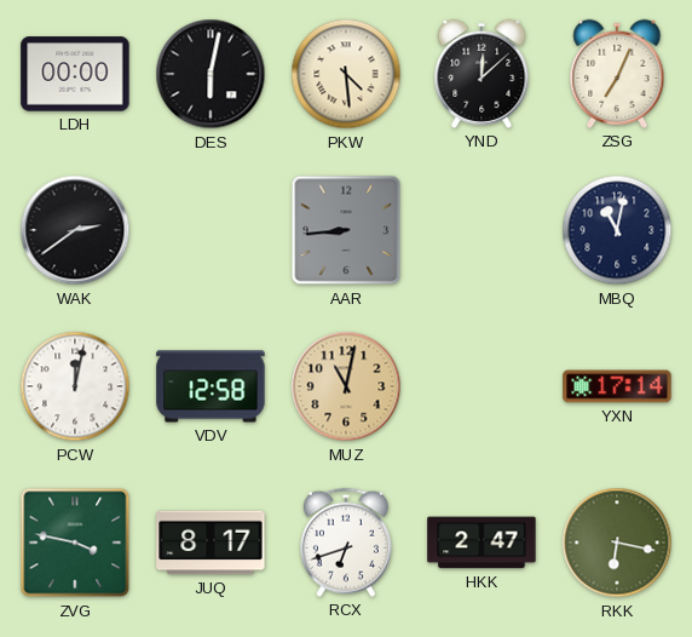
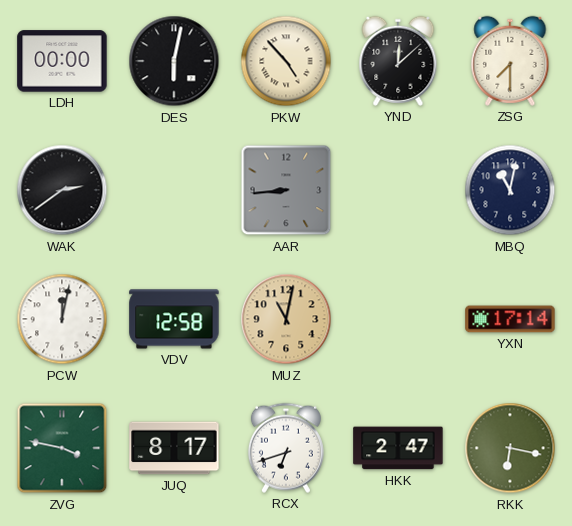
PKW: 4:29 -> 4:53 (286, 61)
ZSG: 7:04 -> 7:30 (510, 61)
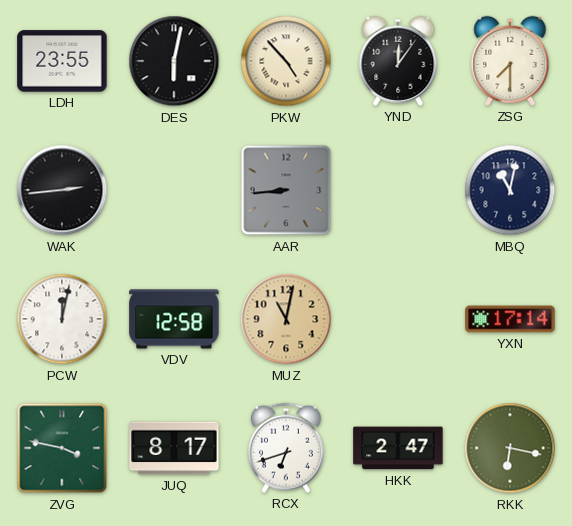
LDH: 00:00 -> 23:55 (62, 61)
YND: 12:08 -> 12:06 (398, 61)
WAK: 2:39 -> 2:44 (62, 190)
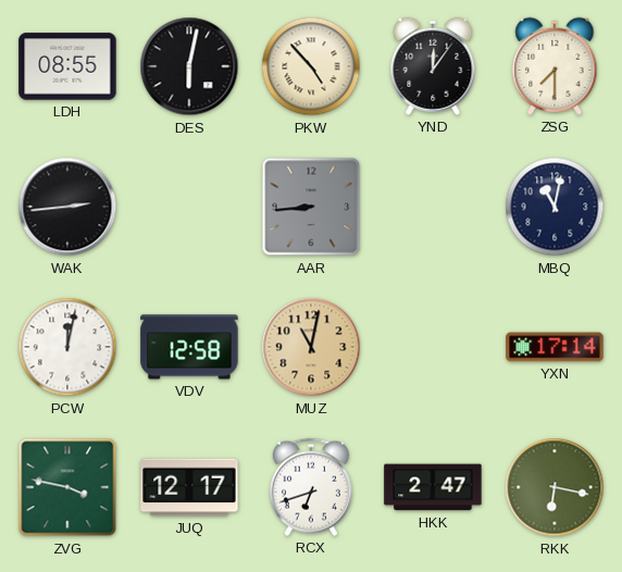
LDH: 23:55 -> 08:55 (67, 66)
JUQ: 8:17 -> 12:17 (189, 487)
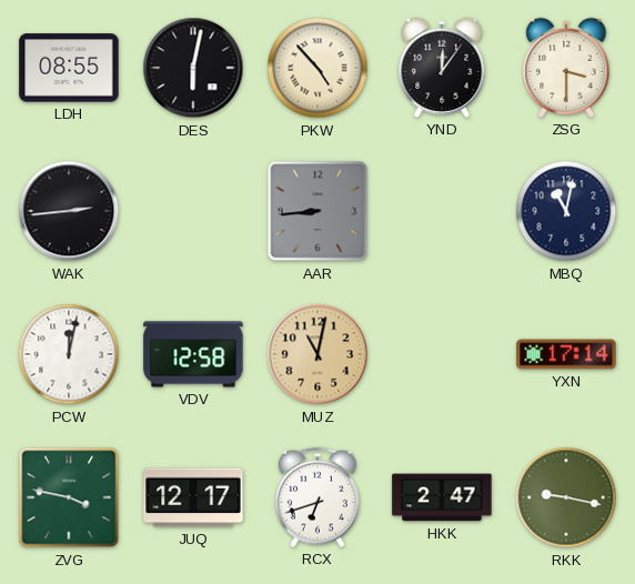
ZSG: 7:30 -> 3:30 (566, 68)
RKK: 6:17 -> 9:17 (566, 497)
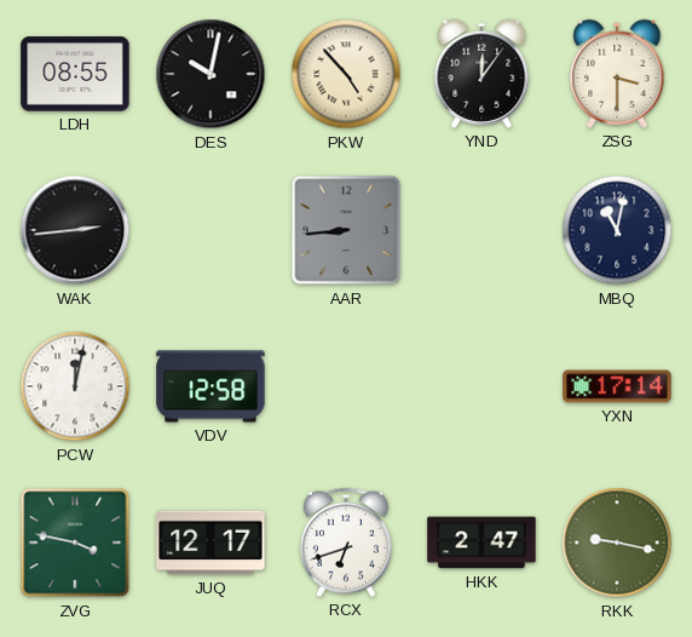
DES: 6:02 -> 10:02 (211, 74)
MUZ: 11:02 -> none (317, 354)
